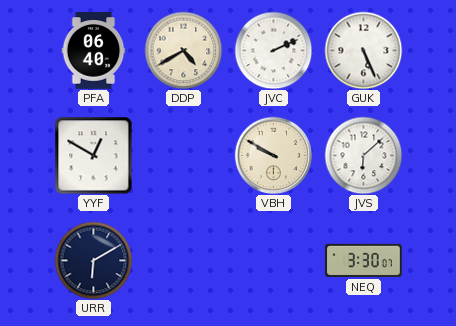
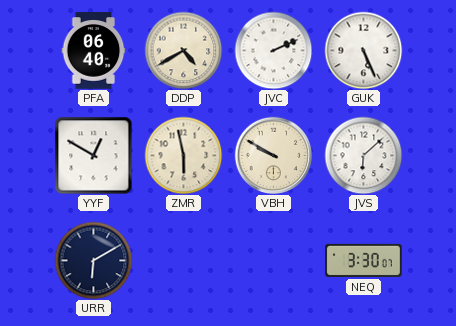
ZMR: none -> 5:58 (183, 155)
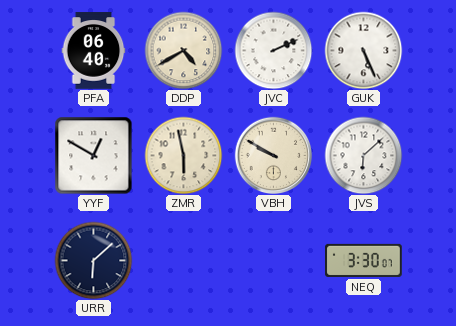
URR: 6:10 -> 6:08 (93, 260)
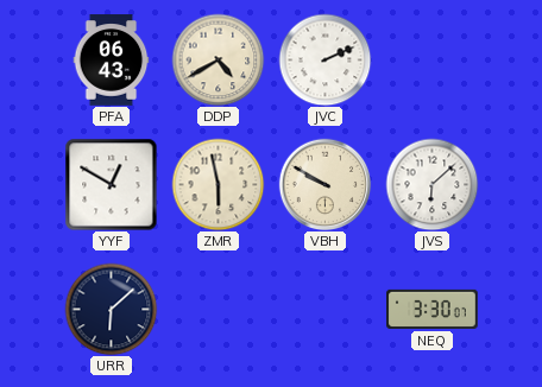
PFA: 06:40 -> 06:43 (112, 61)
GUK: 5:26 -> none (363, 50)
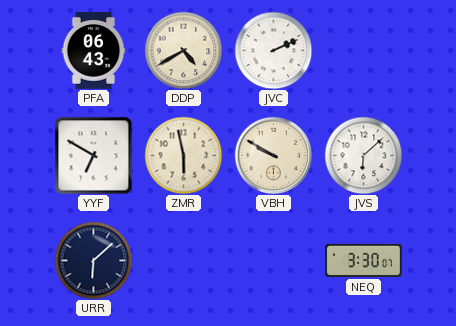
YYF: 12:50 -> 6:50 (93, 155)
